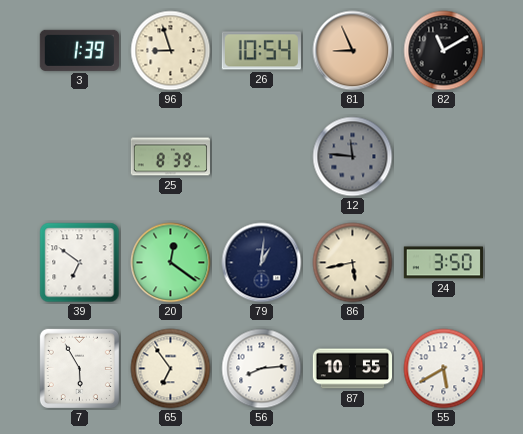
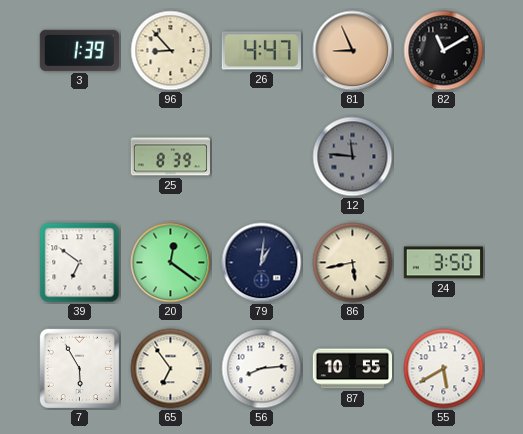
96: 8:57 -> 8:53 (171, 51)
26: 10:54 -> 4:47 (261, 51)
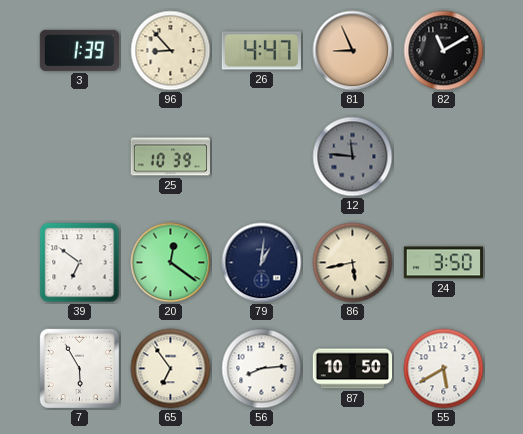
25: 8:39 -> 10:39 (170, 157)
87: 10:55 -> 10:50 (352, 369)
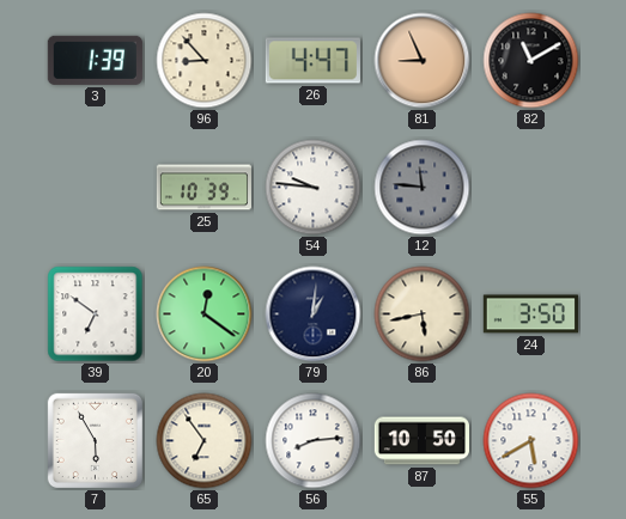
54: none -> 9:46 (314, 188)
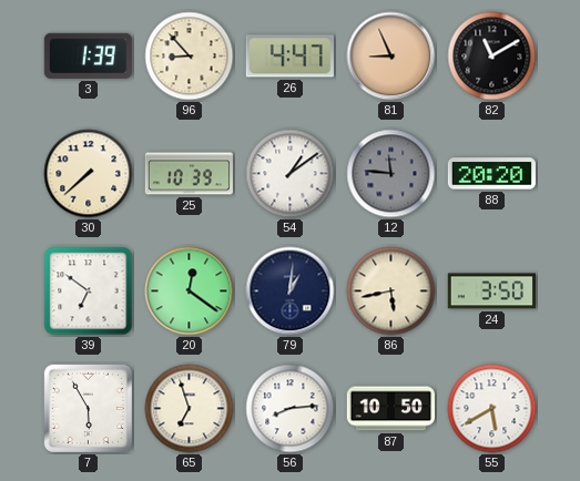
30: none -> 7:38 (89, 174)
54: 9:46 -> 1:09 (291, 174)
88: none -> 20:20 (491, 174)
65: 6:54 -> 6:57 (190, 409)
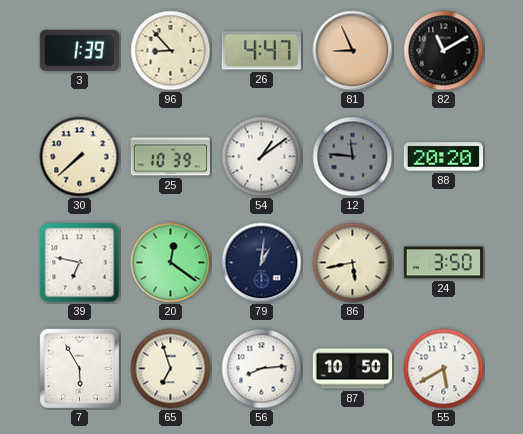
39: 6:51 -> 6:47 (80, 263)
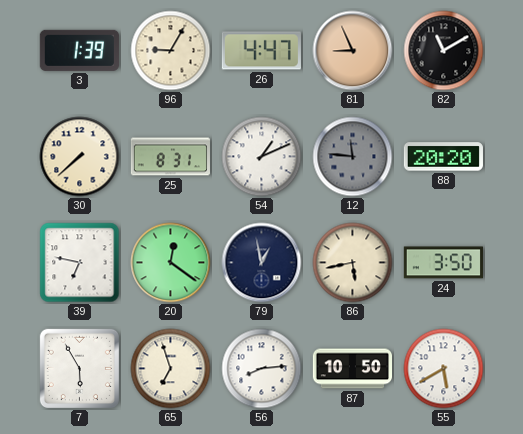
96: 8:53 -> 9:05 (171, 51)
25: 10:39 -> 8:31 (170, 157)
54: 1:09 -> 1:11 (262, 157)
79: 1:01 -> 12:58 (262, 263)
